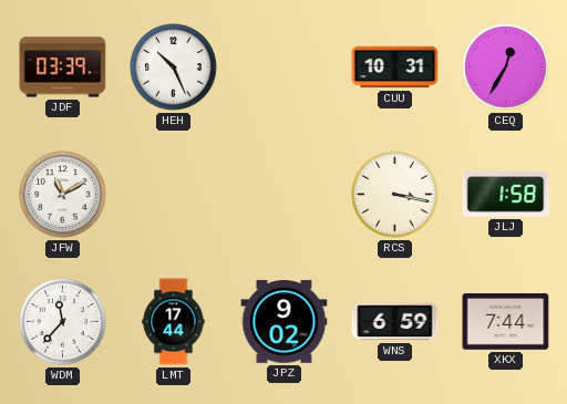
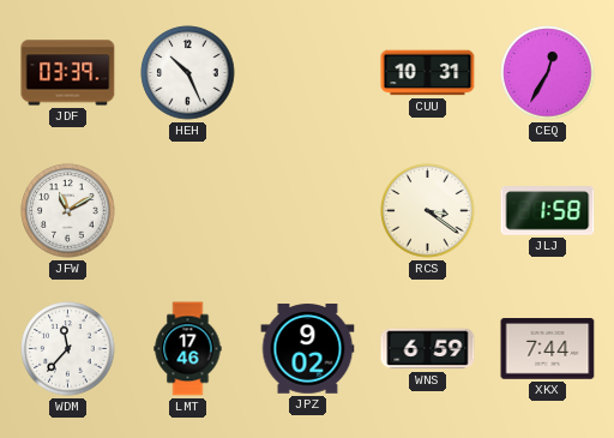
RCS: 3:17 -> 3:21 (428, 211)
LMT: 17:44 -> 17:46 (188, 349)
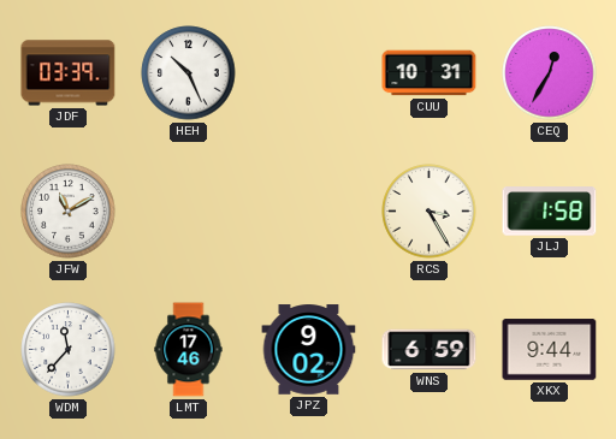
RCS: 3:21 -> 3:25 (430, 212)
XKX: 7:44 -> 9:44 (550, 350)
